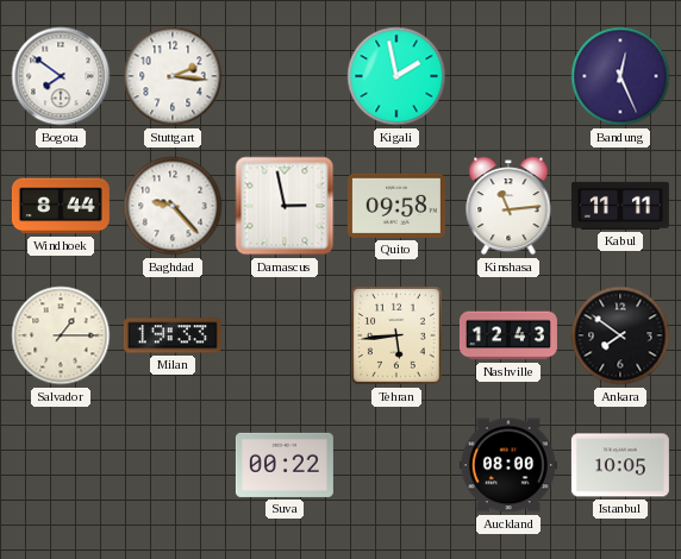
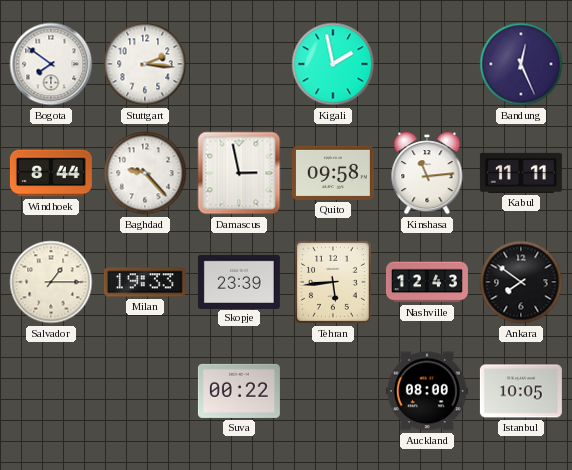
Skopje: none -> 23:39 (239, 281)
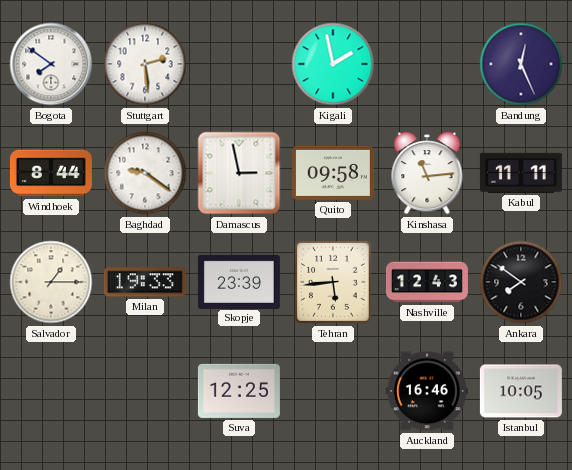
Stuttgart: 2:16 -> 2:29 (145, 64)
Baghdad: 9:23 -> 9:21 (145, 173)
Suva: 00:22 -> 12:25 (239, 391)
Auckland: 08:00 -> 16:46 (427, 391)
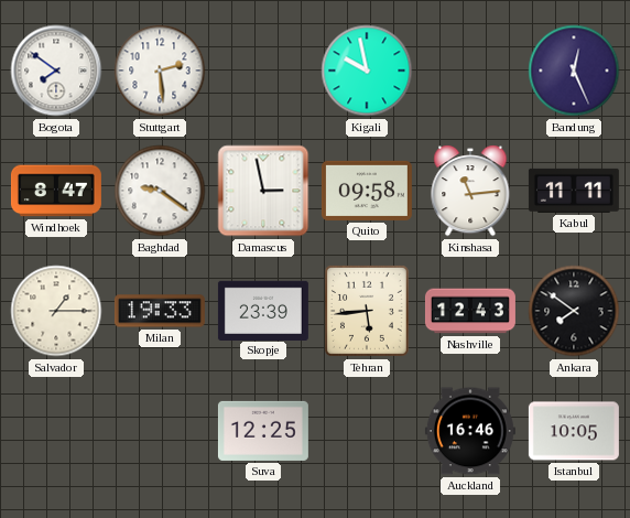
Kigali: 1:58 -> 9:58 (367, 71)
Windhoek: 8:44 -> 8:47 (56, 191)
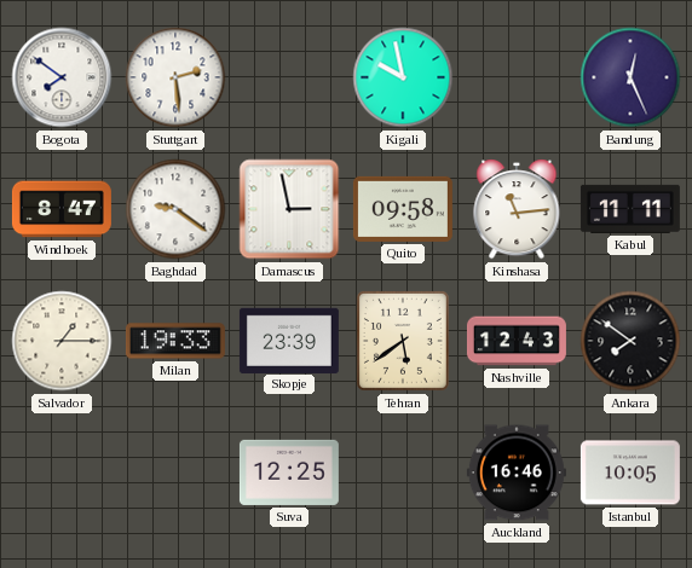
Tehran: 5:44 -> 5:39 (403, 341)
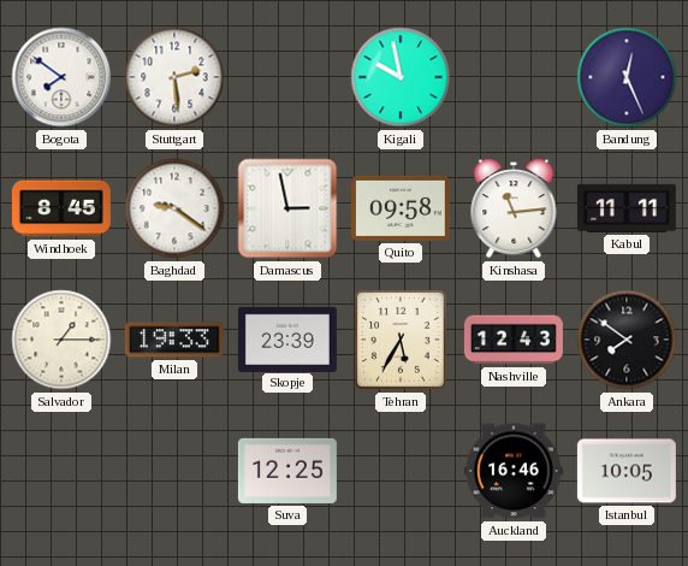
Windhoek: 8:47 -> 8:45 (61, 208)
Tehran: 5:39 -> 5:35 (401, 340)
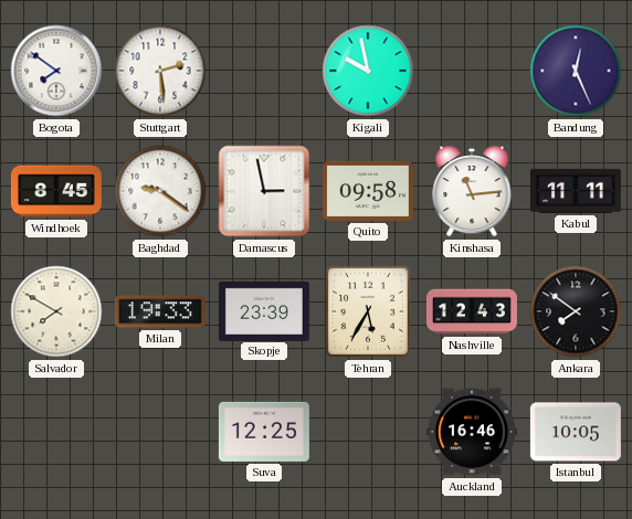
Salvador: 1:15 -> 7:50 (56, 311)
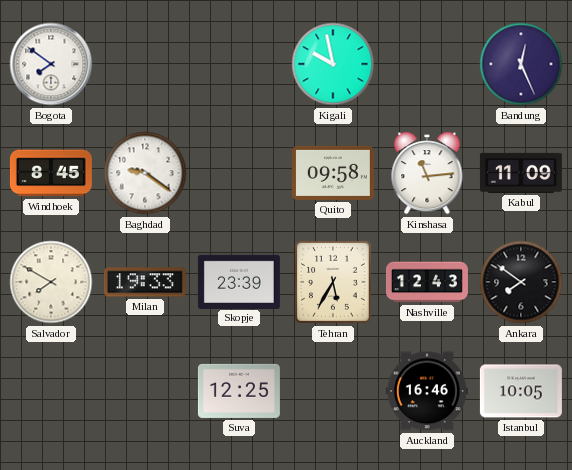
Stuttgart: 2:29 -> none (160, 71)
Damascus: 2:58 -> none (264, 191)
Kabul: 11:11 -> 11:09 (521, 173)
